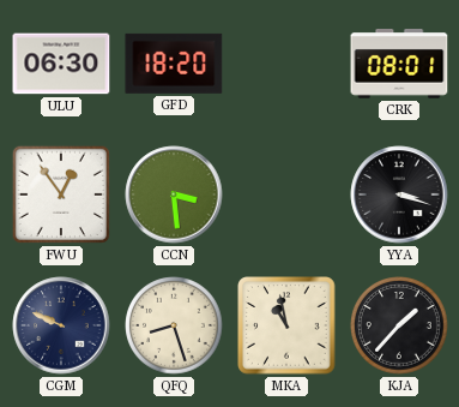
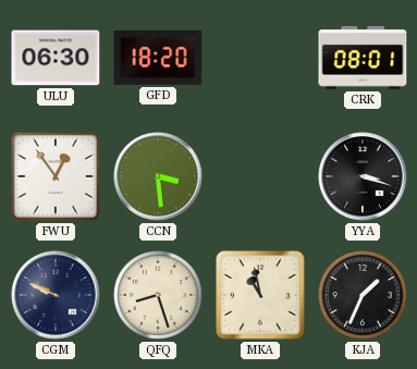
KJA: 1:37 -> 1:34 (363, 295)
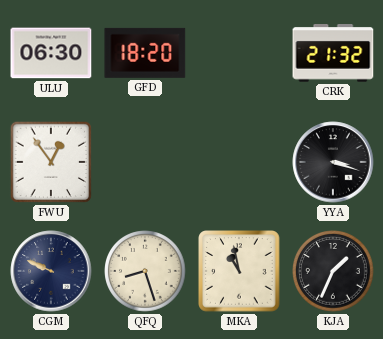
CRK: 08:01 -> 21:32 (333, 54)
CCN: 3:29 -> none (158, 176)
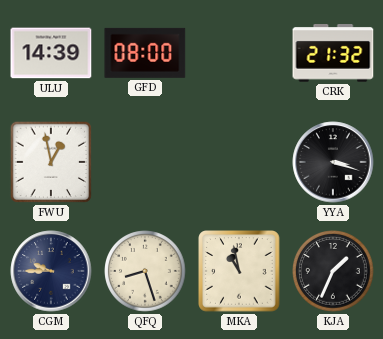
ULU: 06:30 -> 14:39 (51, 53)
GFD: 18:20 -> 08:00 (145, 53)
FWU: 12:54 -> 12:58 (51, 162)
CGM: 9:49 -> 9:45 (51, 271)
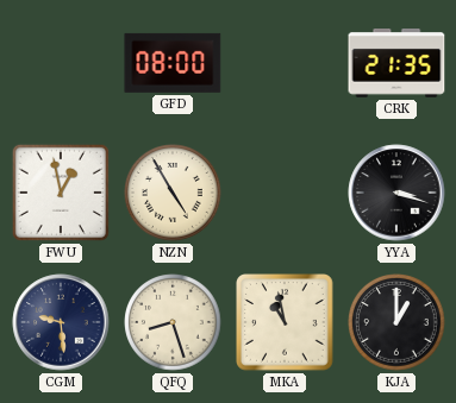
ULU: 14:39 -> none (51, 53)
CRK: 21:32 -> 21:35 (396, 64)
NZN: none -> 4:55 (173, 193)
CGM: 9:45 -> 9:29 (61, 322)
KJA: 1:34 -> 1:00 (396, 322)
